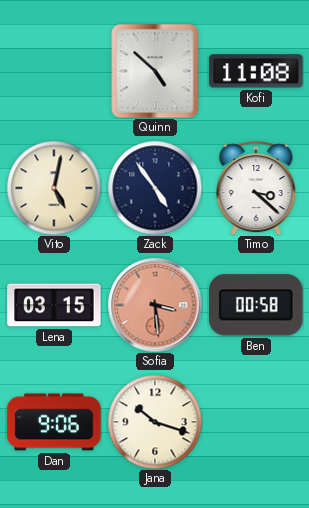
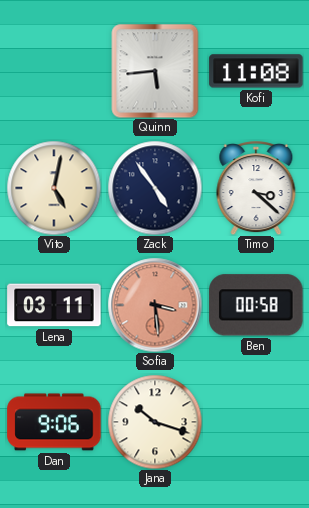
Quinn: 4:52 -> 5:44 (155, 71)
Lena: 03:15 -> 03:11 (54, 305)
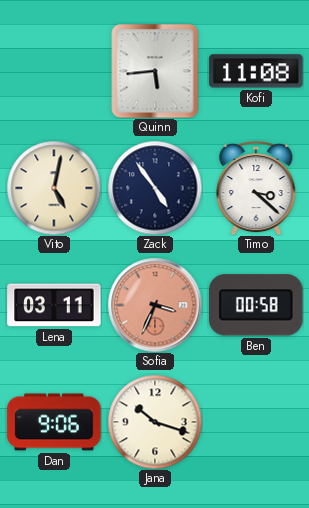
Sofia: 3:29 -> 3:34 (155, 305)
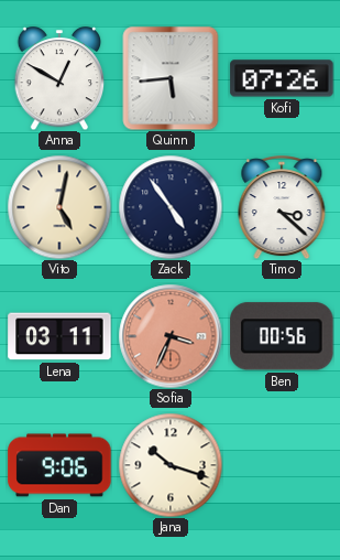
Anna: none -> 12:50 (59, 79)
Kofi: 11:08 -> 07:26 (282, 78)
Ben: 00:58 -> 00:56 (282, 336)
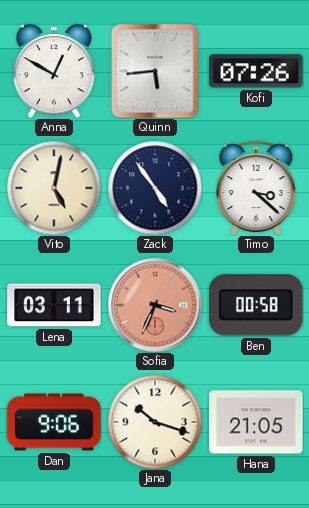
Ben: 00:56 -> 00:58 (256, 305)
Hana: none -> 21:05 (256, 422)
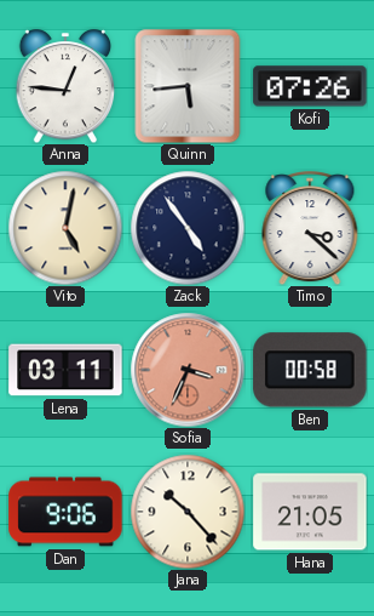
Anna: 12:50 -> 12:46 (65, 87)
Jana: 10:18 -> 10:23 (188, 512)
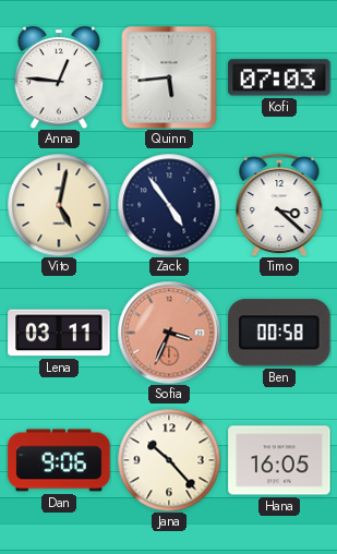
Kofi: 07:26 -> 07:03 (279, 77)
Hana: 21:05 -> 16:05 (279, 460)
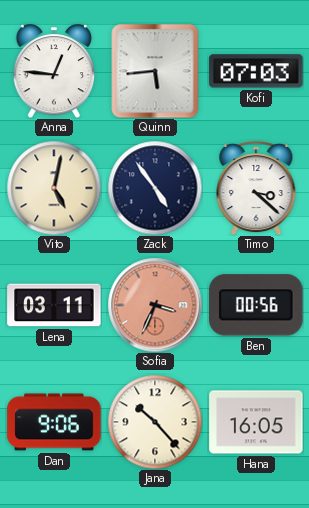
Ben: 00:58 -> 00:56 (256, 305)
